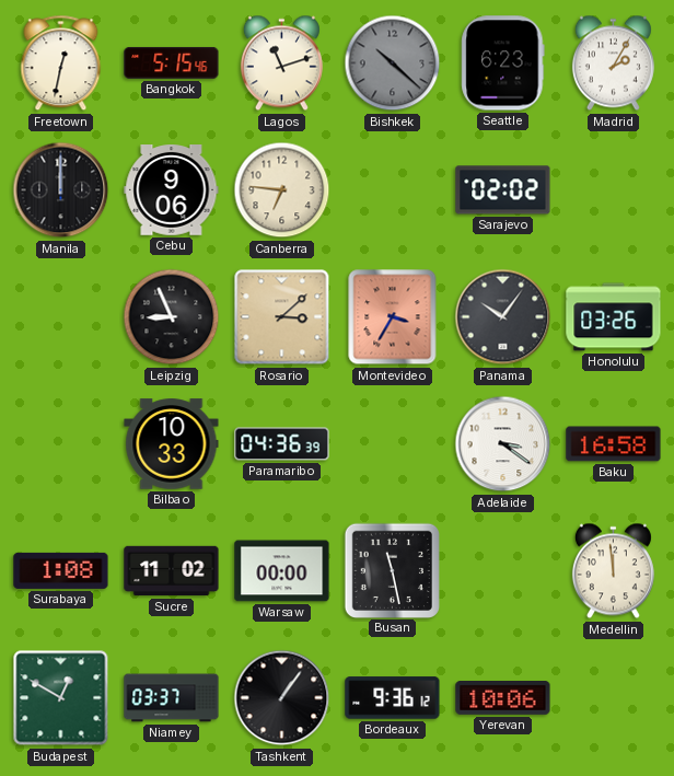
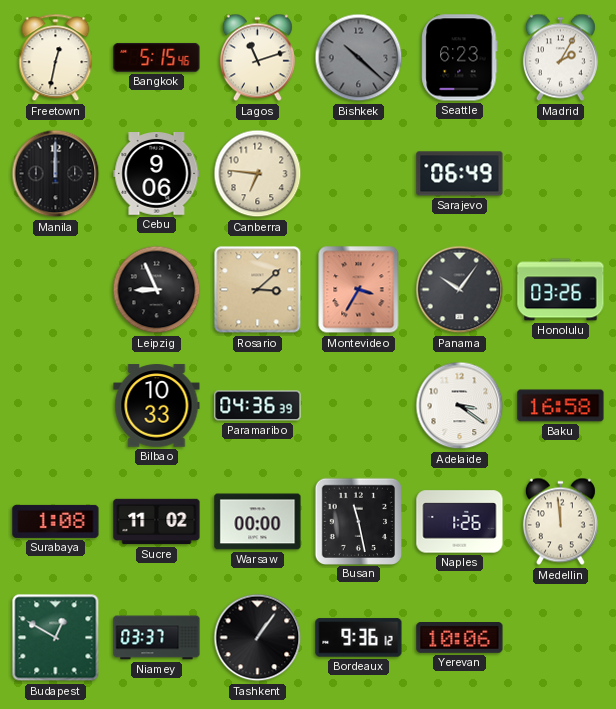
Sarajevo: 02:02 -> 06:49 (460, 174)
Naples: none -> 1:26 (460, 522)
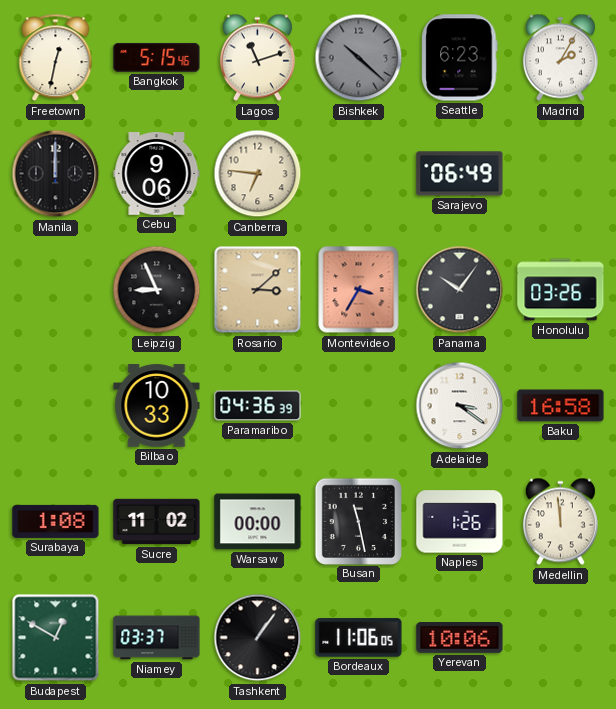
Bordeaux: 9:36 -> 11:06 (359, 638)
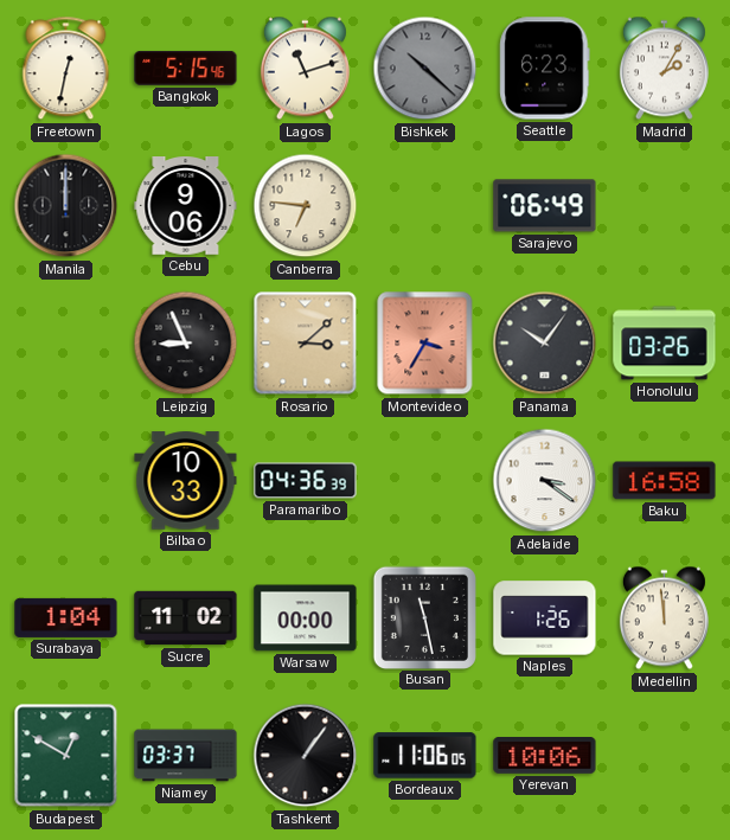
Surabaya: 1:08 -> 1:04 (66, 617)
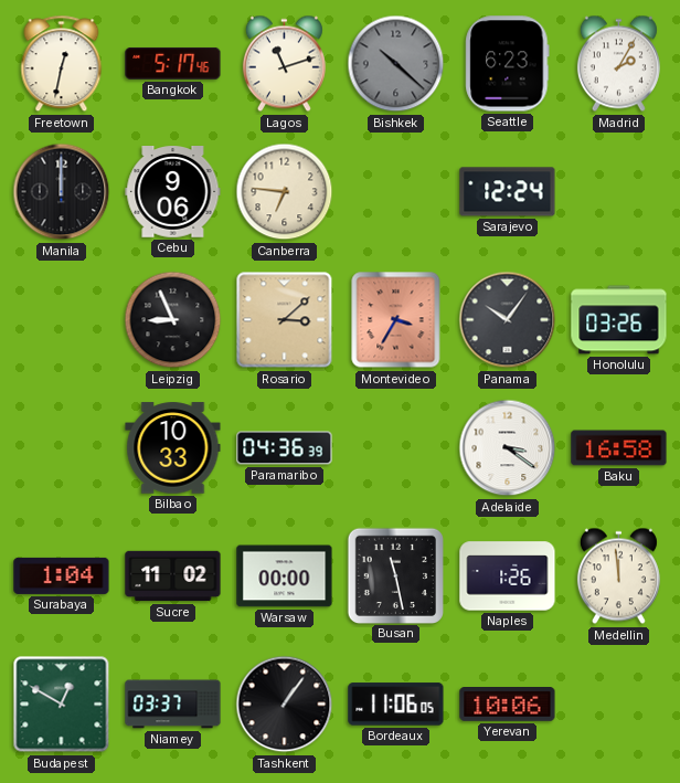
Bangkok: 5:15 -> 5:17 (173, 63)
Sarajevo: 06:49 -> 12:24 (508, 192)
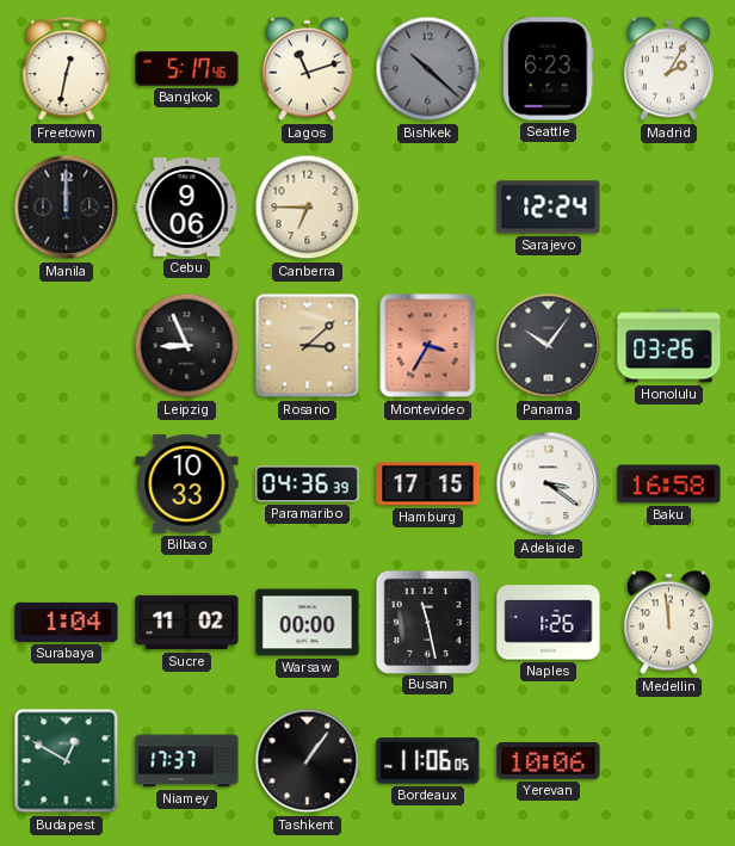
Canberra: 6:46 -> 6:45 (308, 208)
Hamburg: none -> 17:15 (428, 484)
Niamey: 03:37 -> 17:37 (187, 761)
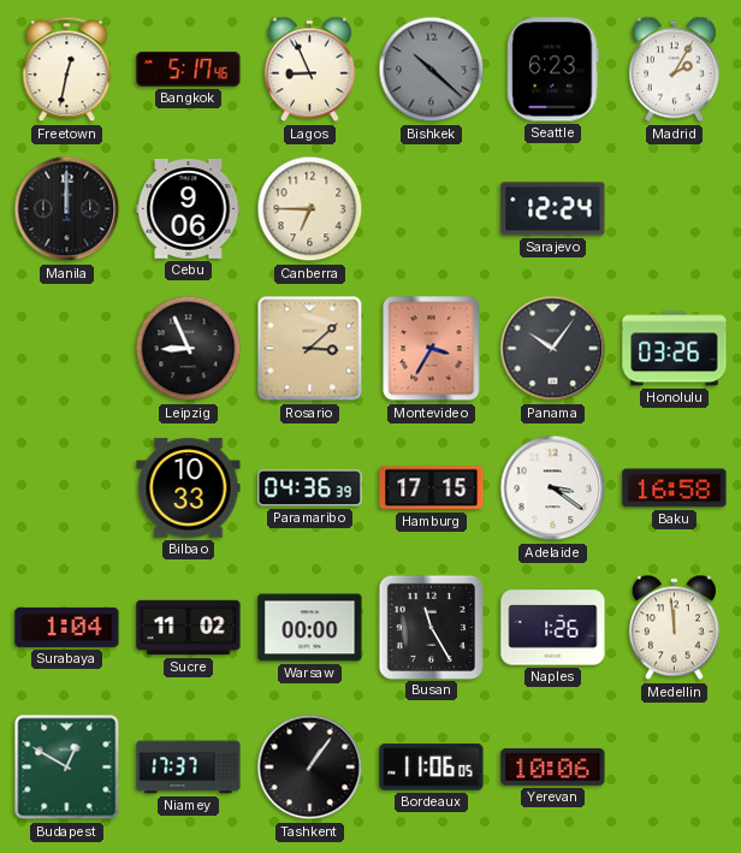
Lagos: 11:12 -> 8:56 (309, 70)
Busan: 11:28 -> 11:25 (431, 627)
